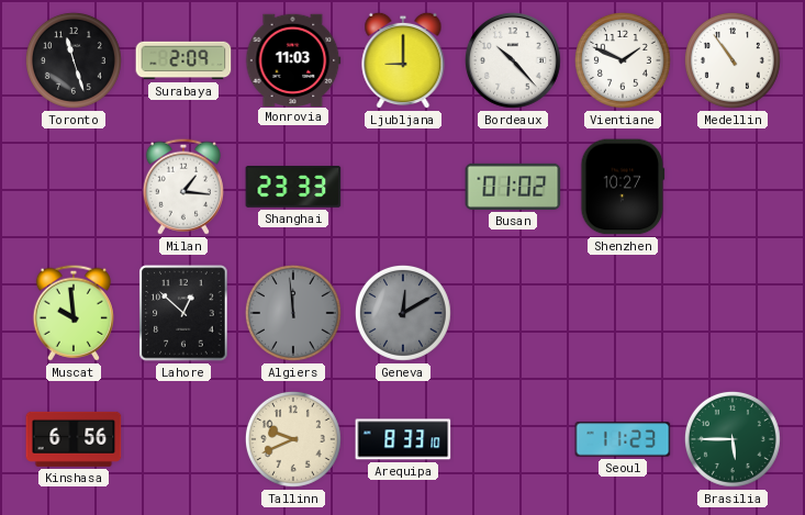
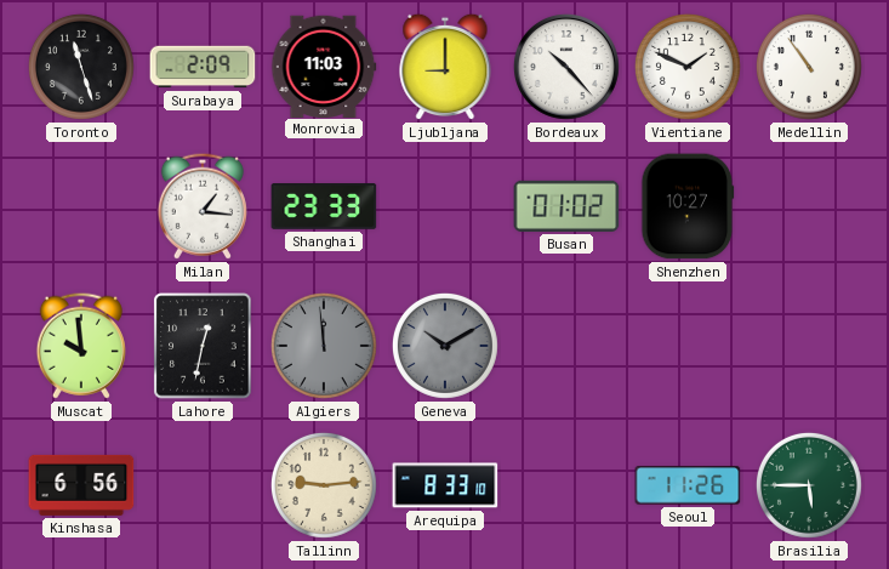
Lahore: 12:52 -> 12:32 (203, 346)
Geneva: 12:10 -> 10:10 (445, 346)
Tallinn: 9:41 -> 9:14 (324, 485)
Seoul: 11:23 -> 11:26 (688, 485)
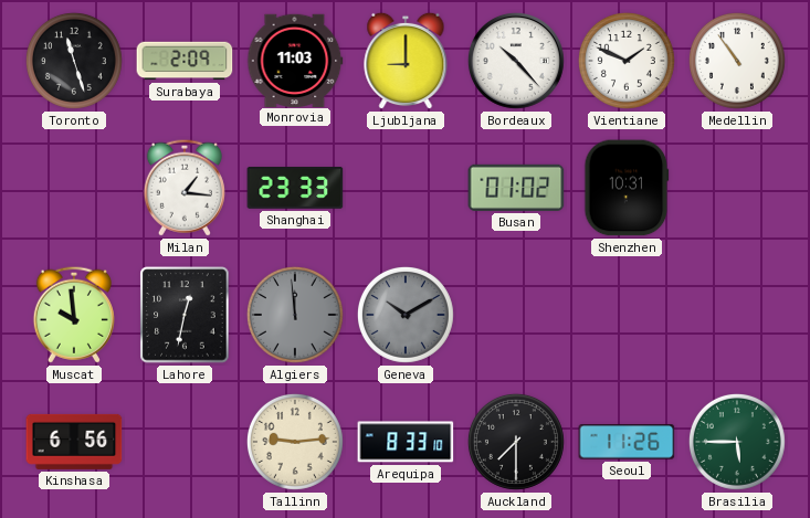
Shenzhen: 10:27 -> 10:31 (627, 188)
Auckland: none -> 7:30 (516, 442)
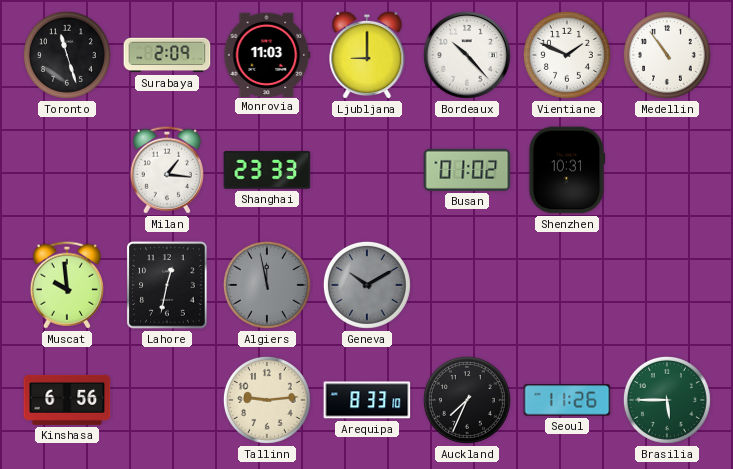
Algiers: 11:59 -> 11:58 (267, 285)
Auckland: 7:30 -> 7:34 (467, 400)
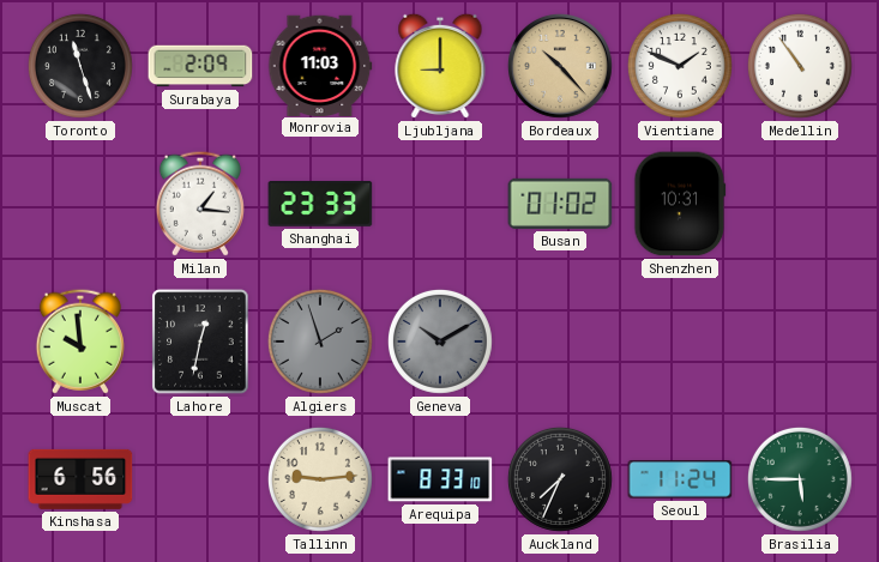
Bordeaux dial: white -> champagne (560, 66)
Algiers: 11:58 -> 1:57 (320, 342)
Seoul: 11:26 -> 11:24 (680, 479)
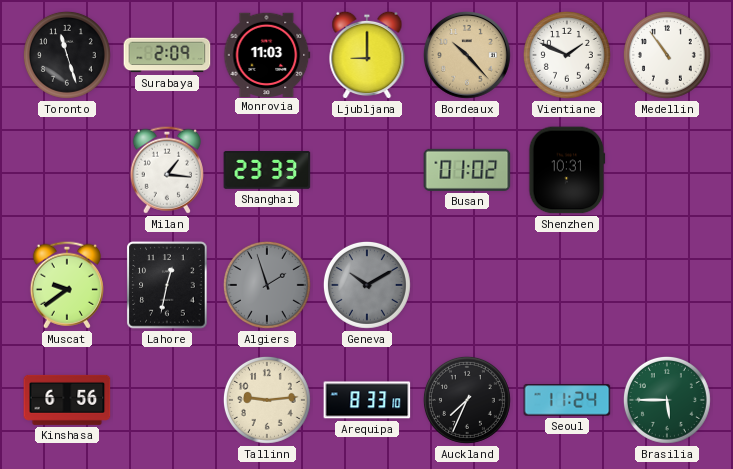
Muscat: 9:59 -> 9:39 (67, 285)
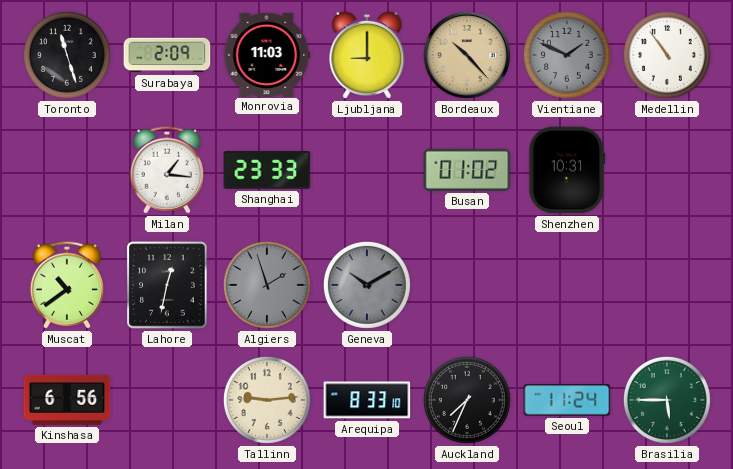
Vientiane dial: white -> grey (567, 55)
Muscat: 9:39 -> 10:39 (67, 285)
